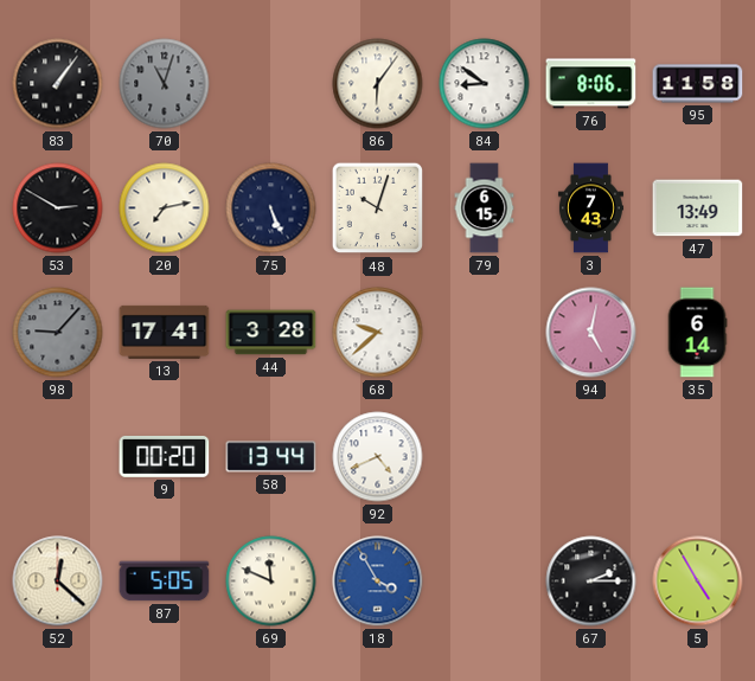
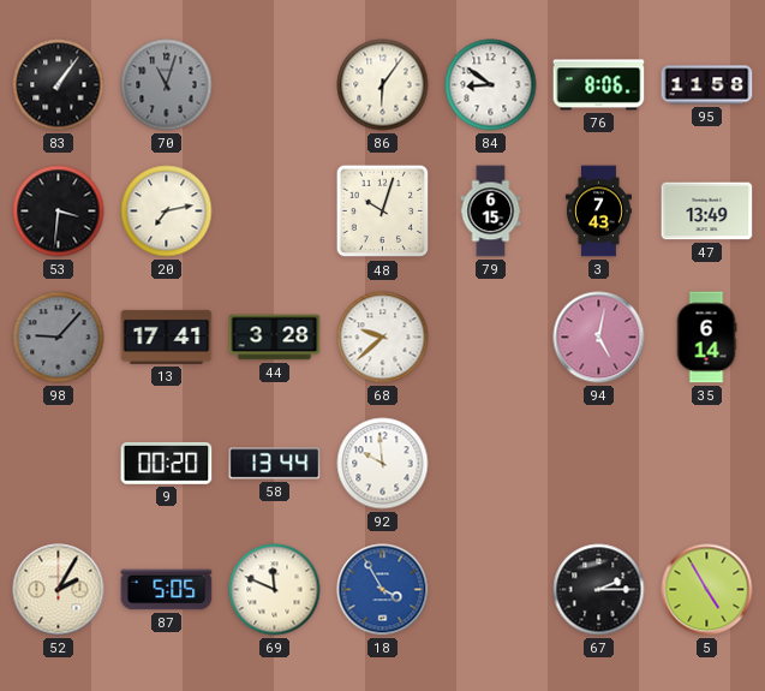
53: 2:50 -> 3:31 (59, 212)
75: 5:26 -> none (271, 208)
92: 4:41 -> 9:59 (383, 464)
52: 12:22 -> 2:05 (59, 590)
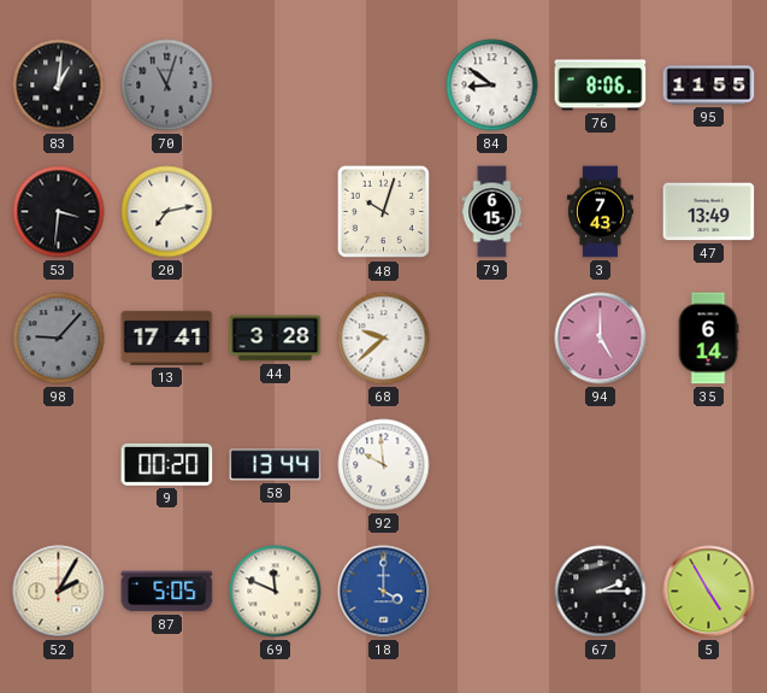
83: 1:06 -> 1:01 (59, 86)
86: 6:06 -> none (383, 85)
95: 11:58 -> 11:55 (709, 86)
94: 5:02 -> 5:00 (601, 339)
18: 3:55 -> 4:00 (384, 592)
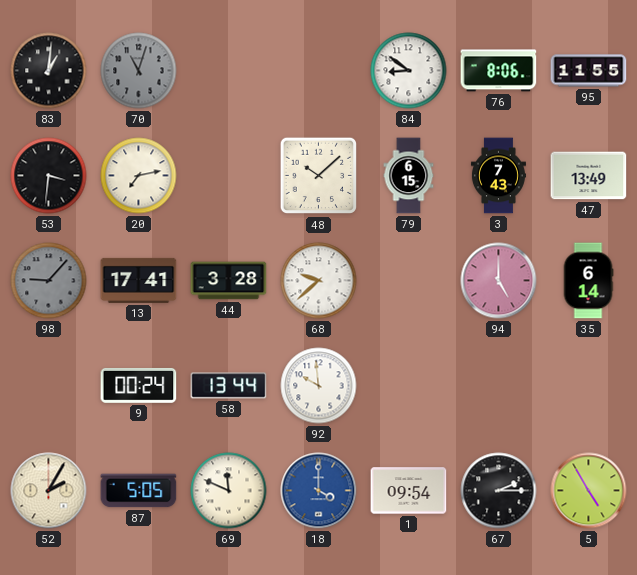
48: 10:03 -> 10:08 (319, 176)
9: 00:20 -> 00:24 (139, 385)
1: none -> 09:54 (409, 491)
